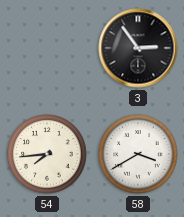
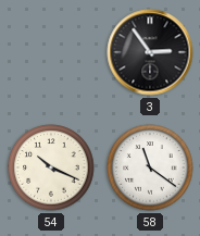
54: 7:44 -> 10:19 (51, 167)
58: 3:40 -> 11:21 (150, 167)
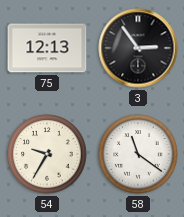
75: none -> 12:13 (47, 48)
54: 10:19 -> 9:35 (47, 154)
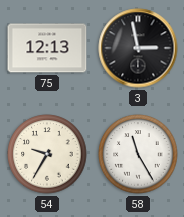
3: 2:54 -> 2:58 (138, 48)
58: 11:21 -> 11:25 (138, 154)
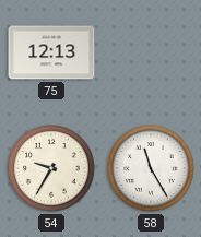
3: 2:58 -> none (138, 48)
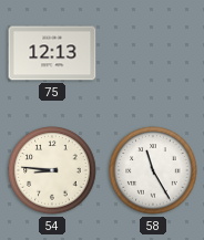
54: 9:35 -> 8:46 (52, 170)
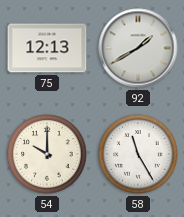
92: none -> 1:40 (138, 48)
54: 8:46 -> 10:00 (47, 154)
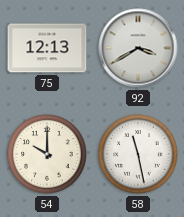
92: 1:40 -> 3:40 (138, 48)
58: 11:25 -> 11:28 (138, 154)
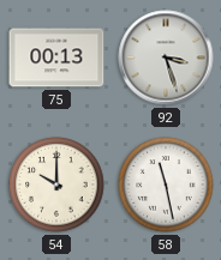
75: 12:13 -> 00:13 (56, 58)
92: 3:40 -> 3:27 (166, 58)
